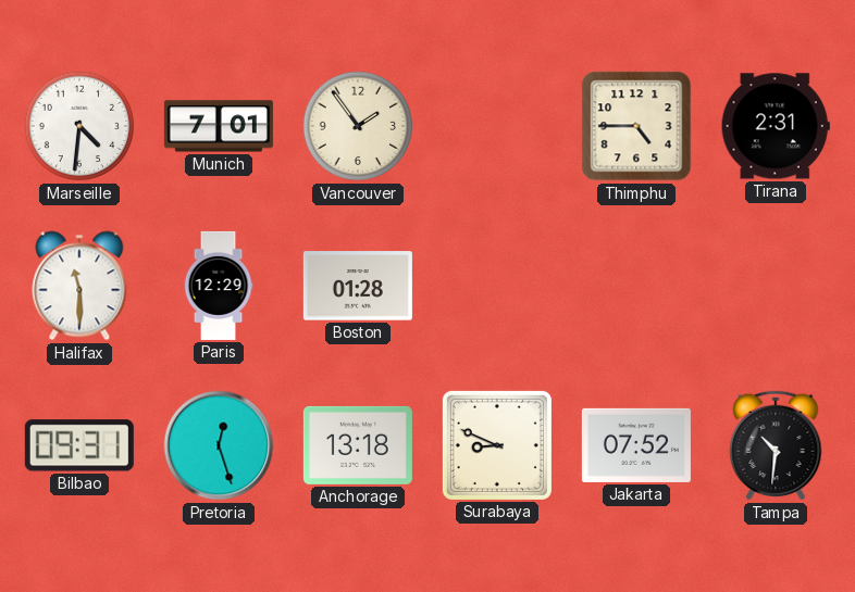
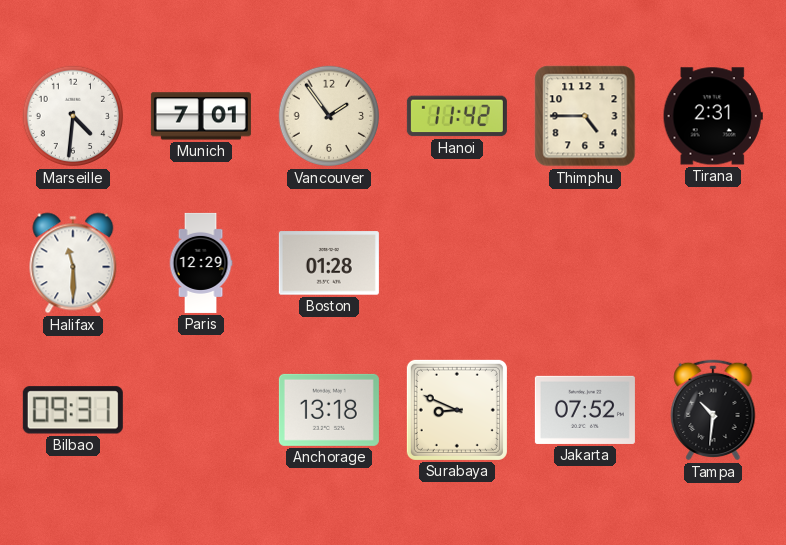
Hanoi: none -> 11:42 (457, 116)
Pretoria: 12:27 -> none (219, 445)
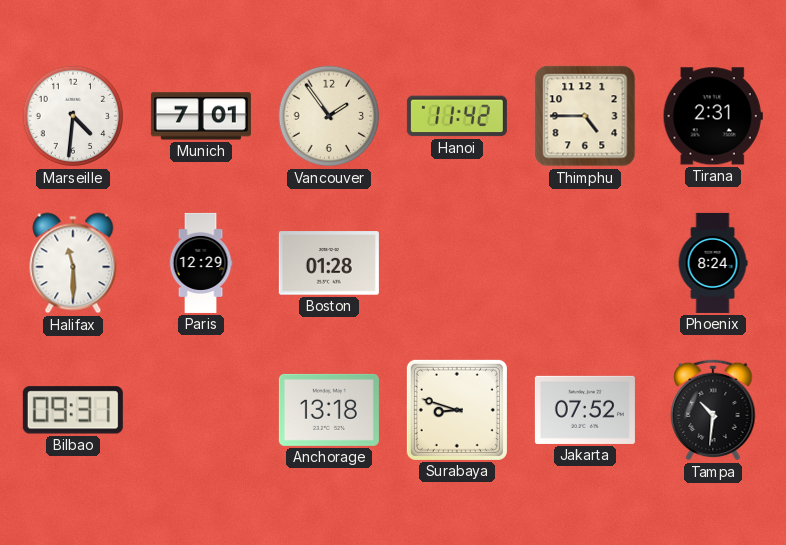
Phoenix: none -> 8:24 (713, 263)
Surabaya: 8:49 -> 8:48 (457, 410)
